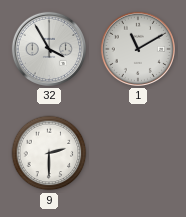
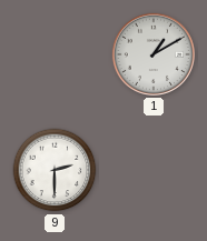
32: 3:55 -> none (49, 49)
1: 11:10 -> 1:10 (154, 54)
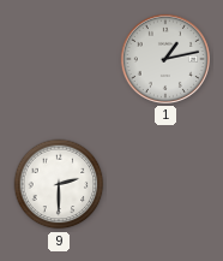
1: 1:10 -> 1:13 (165, 59)
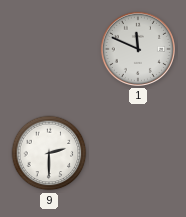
1: 1:13 -> 11:49 (138, 49)
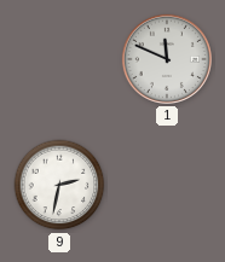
9: 2:30 -> 2:32 (59, 185)
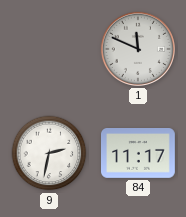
84: none -> 11:17 (139, 154)
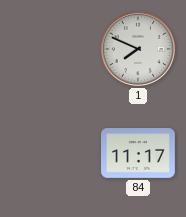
1: 11:49 -> 7:49 (138, 49)
9: 2:32 -> none (49, 153)
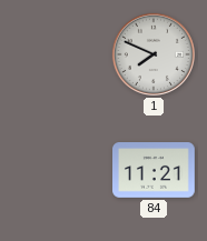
84: 11:17 -> 11:21 (155, 171)
